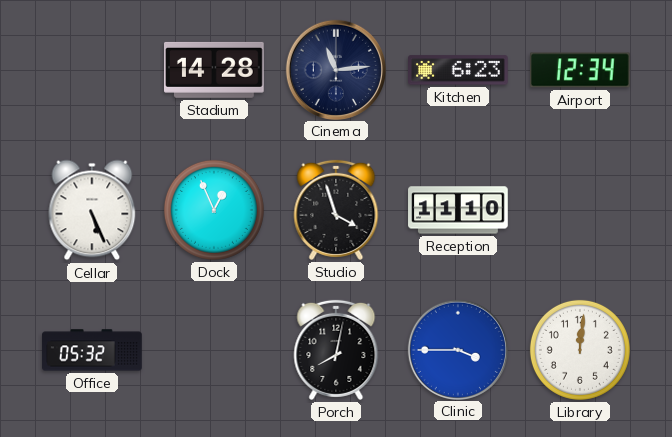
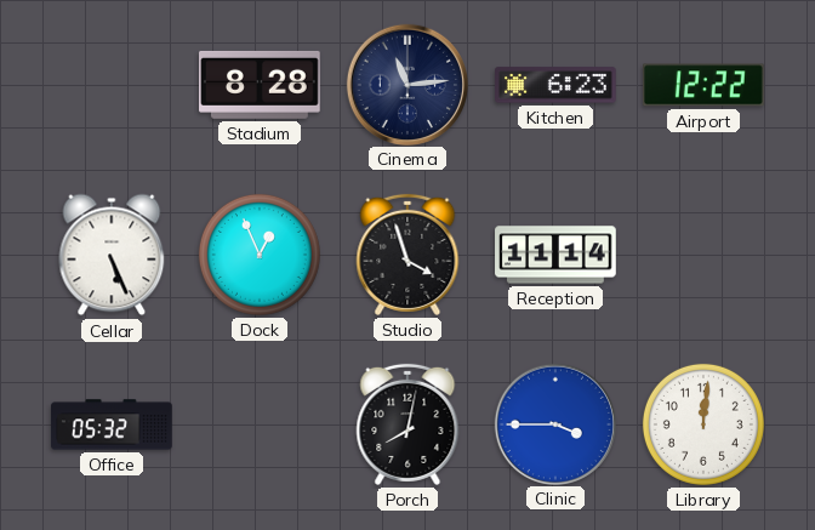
Stadium: 14:28 -> 8:28 (261, 85)
Airport: 12:34 -> 12:22 (705, 85)
Reception: 11:10 -> 11:14 (555, 255)
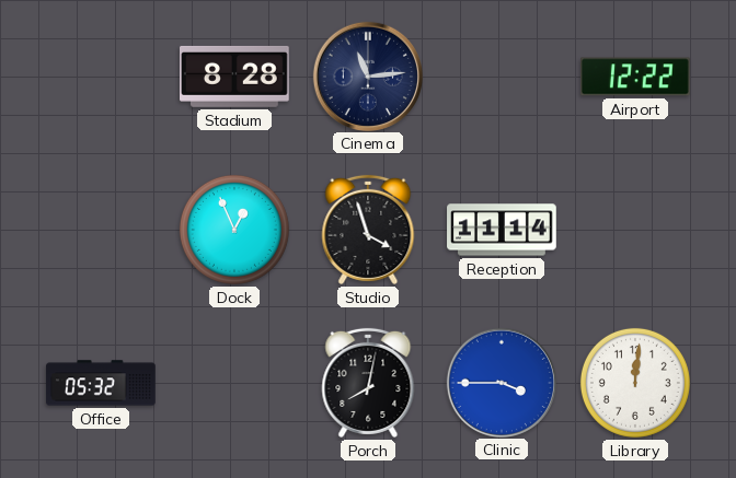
Kitchen: 6:23 -> none (557, 85)
Cellar: 5:26 -> none (112, 255)
